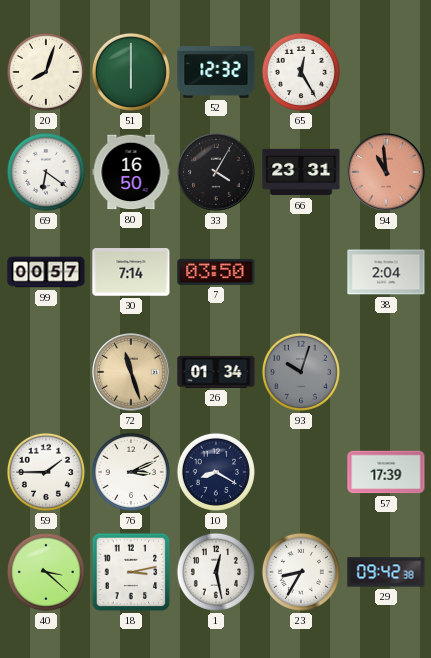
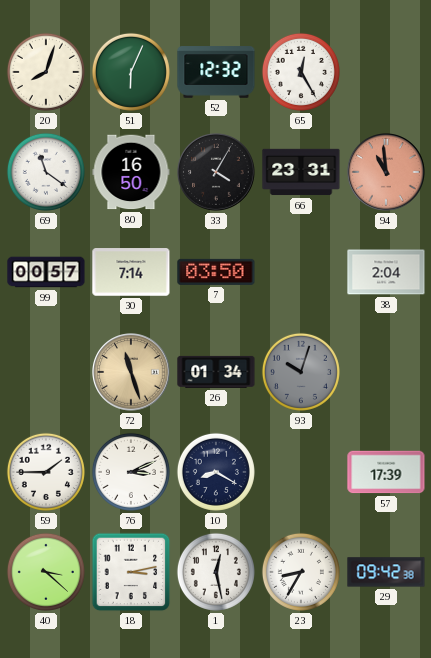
51: 6:00 -> 6:04 (131, 72)
69: 6:21 -> 11:21 (46, 172)
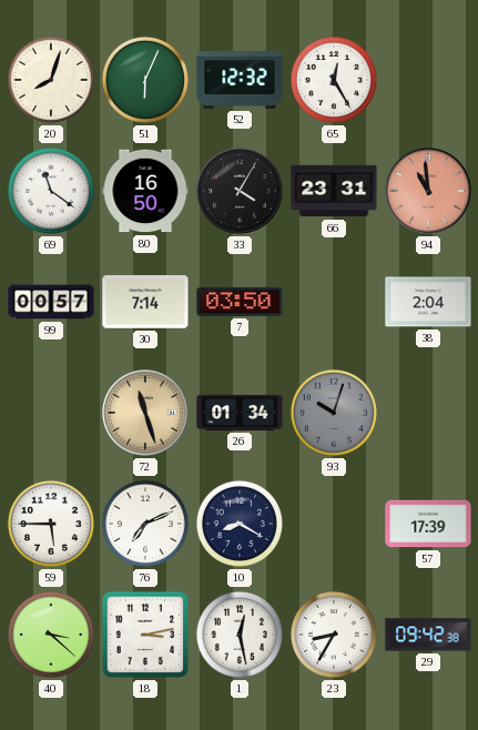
59: 1:45 -> 5:45 (51, 524)
76: 3:11 -> 7:11 (145, 524)
